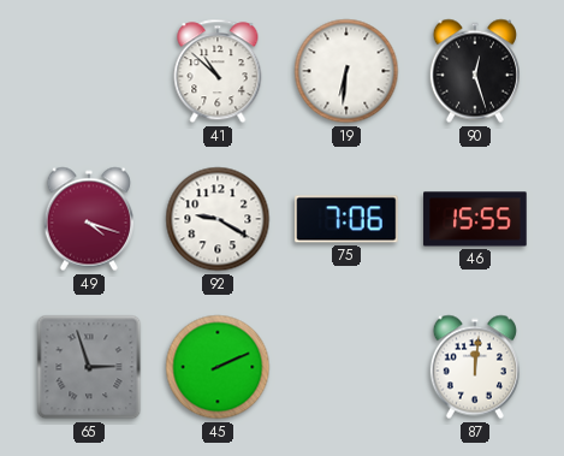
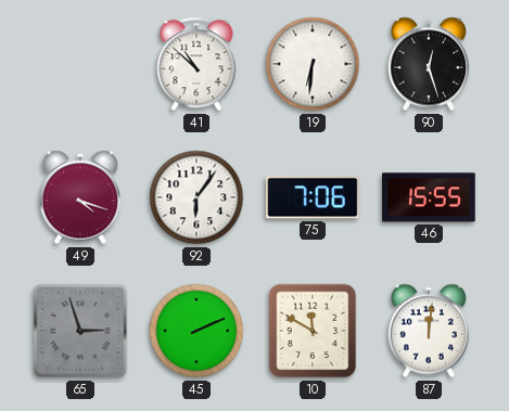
92: 9:20 -> 6:06 (196, 197)
10: none -> 11:50 (313, 331)
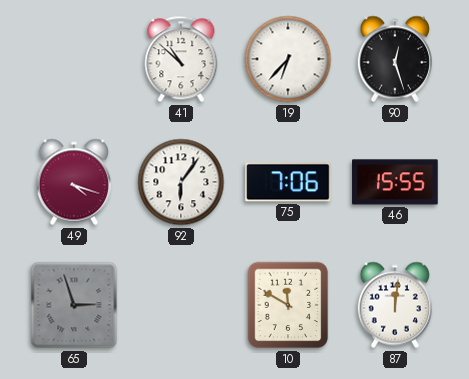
19: 6:31 -> 6:37 (288, 59)
45: 2:11 -> none (196, 331)
